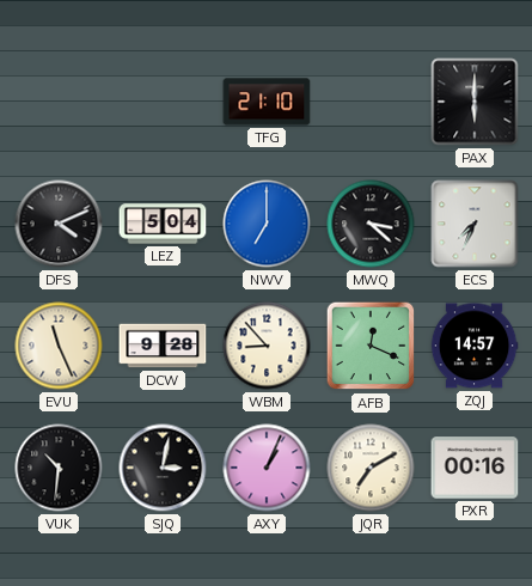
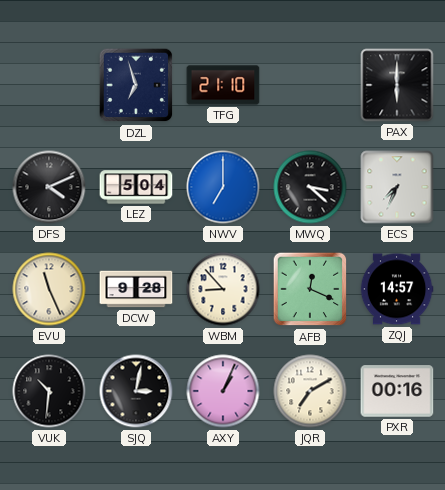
DZL: none -> 6:57 (136, 85)
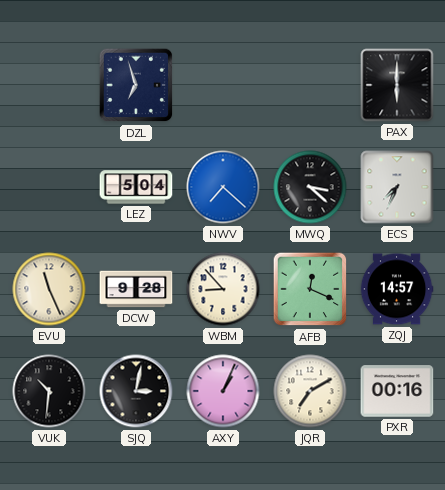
TFG: 21:10 -> none (223, 85)
DFS: 4:11 -> none (49, 187)
NWV: 7:00 -> 7:22 (223, 187)
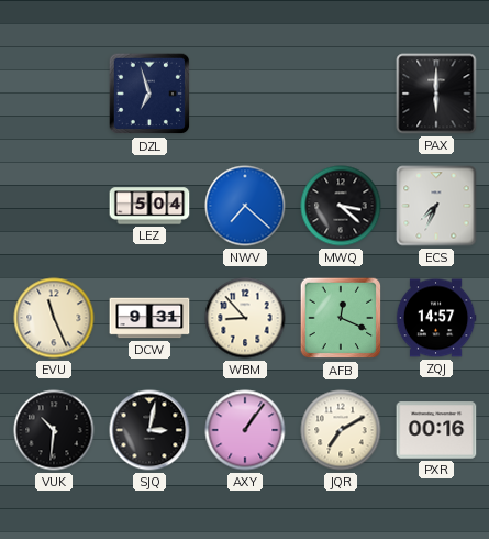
DCW: 9:28 -> 9:31 (149, 318)
AXY: 1:04 -> 1:06 (245, 430)
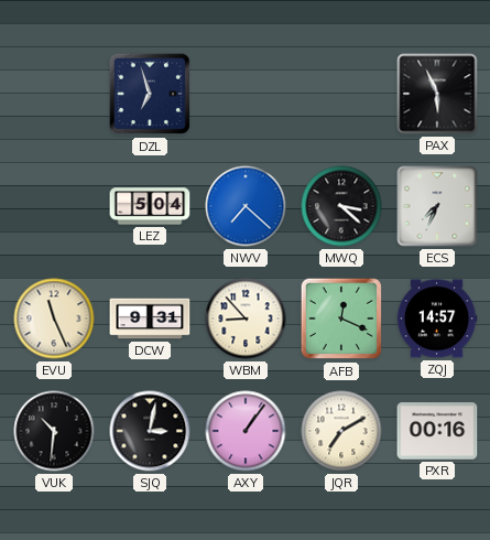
PAX: 6:00 -> 5:56 (437, 94)
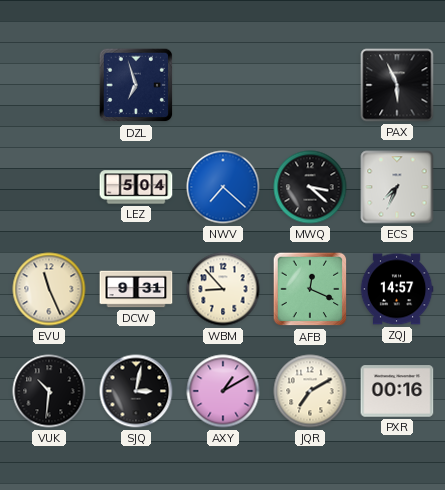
AXY: 1:06 -> 1:10 (223, 391)
